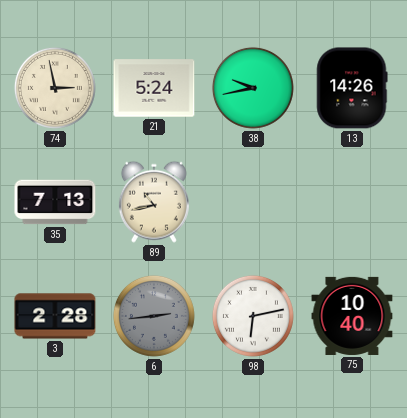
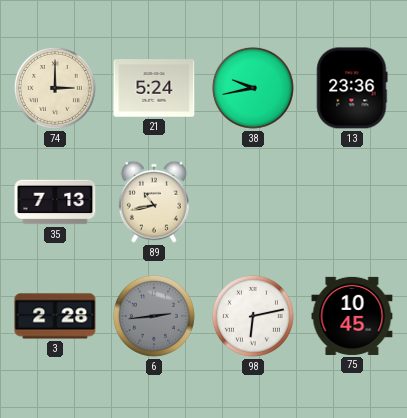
74: 2:58 -> 3:00 (55, 88)
13: 14:26 -> 23:36 (352, 88)
75: 10:40 -> 10:45 (352, 316)
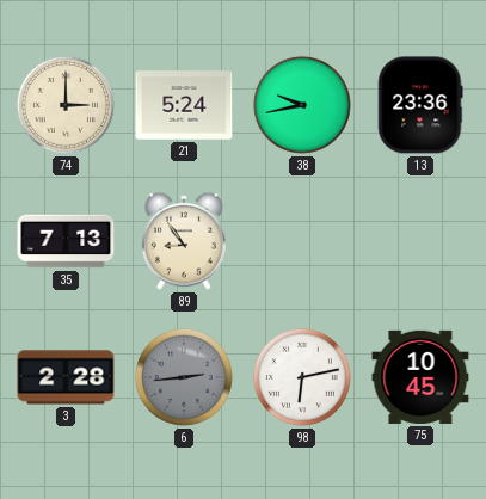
89: 10:43 -> 8:54 (184, 241)
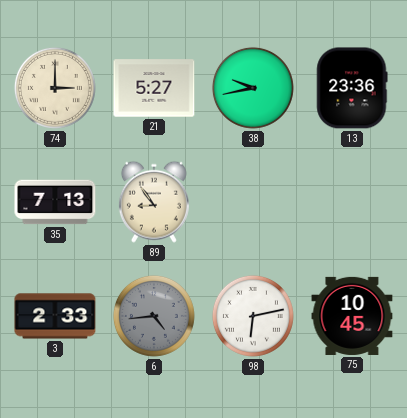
21: 5:24 -> 5:27 (154, 88)
3: 2:28 -> 2:33 (55, 316)
6: 2:44 -> 4:44 (154, 316)
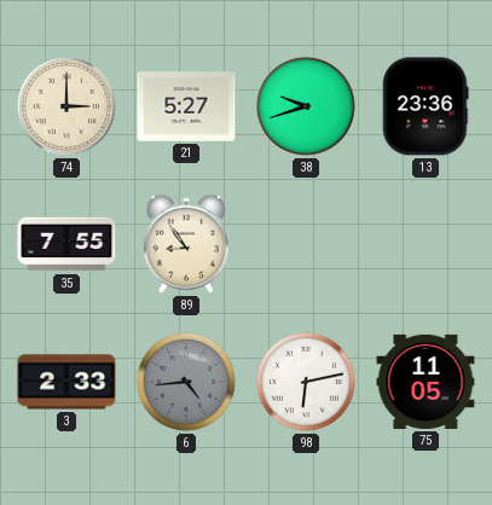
38: 9:43 -> 9:42 (306, 106)
35: 7:13 -> 7:55 (66, 244)
75: 10:45 -> 11:05 (426, 382)
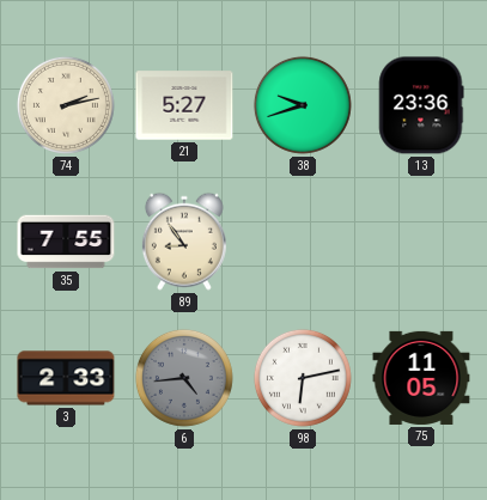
74: 3:00 -> 2:13 (66, 105)
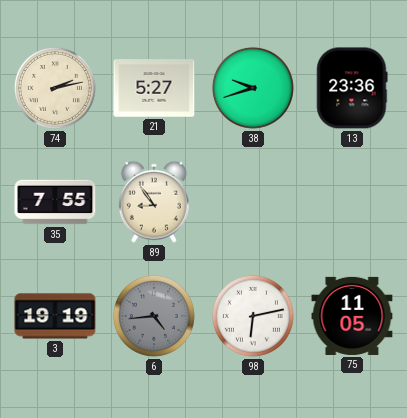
3: 2:33 -> 19:19 (55, 316)
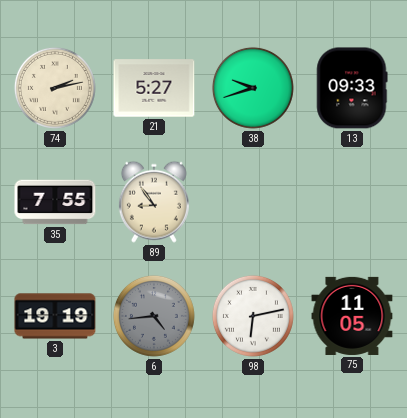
13: 23:36 -> 09:33 (352, 88)
